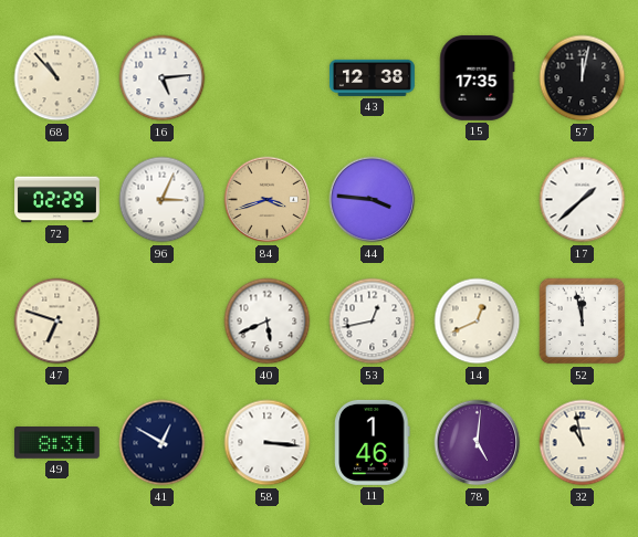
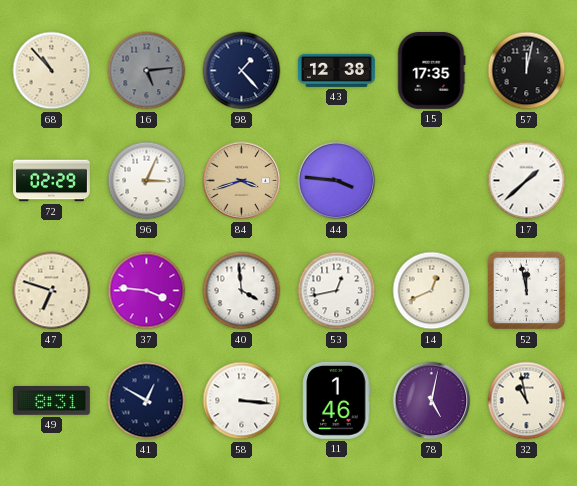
16 dial: white -> grey (147, 71)
98: none -> 1:23 (242, 71)
37: none -> 3:46 (147, 291)
40: 5:41 -> 3:59 (242, 291)
78: 5:01 -> 5:02 (432, 401)
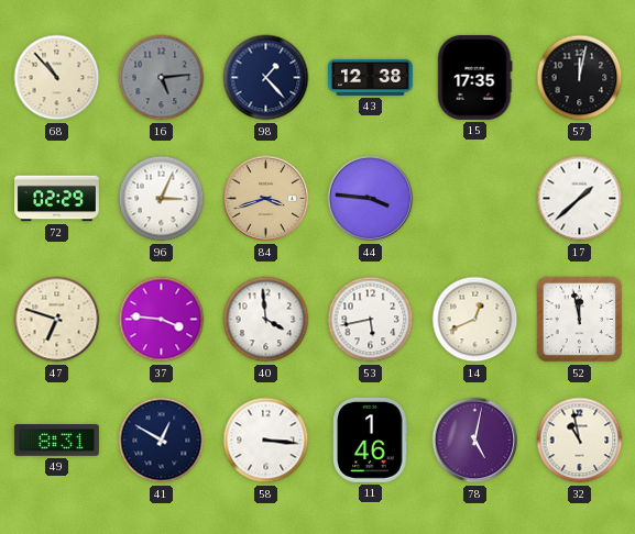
53: 12:43 -> 5:43 (371, 320)
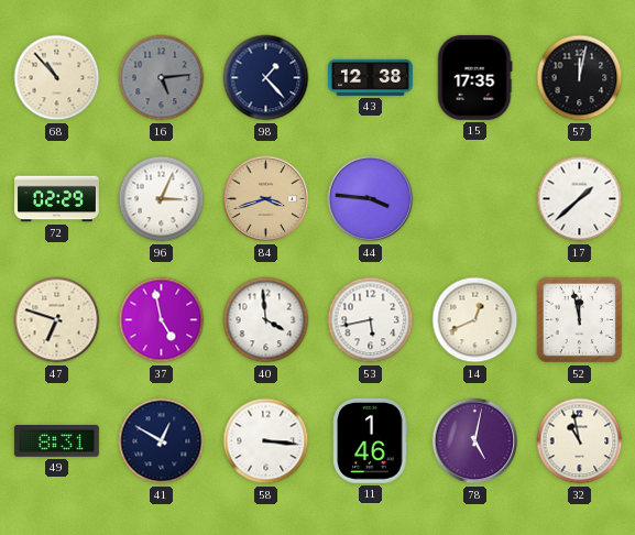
37: 3:46 -> 4:58 (162, 320)
